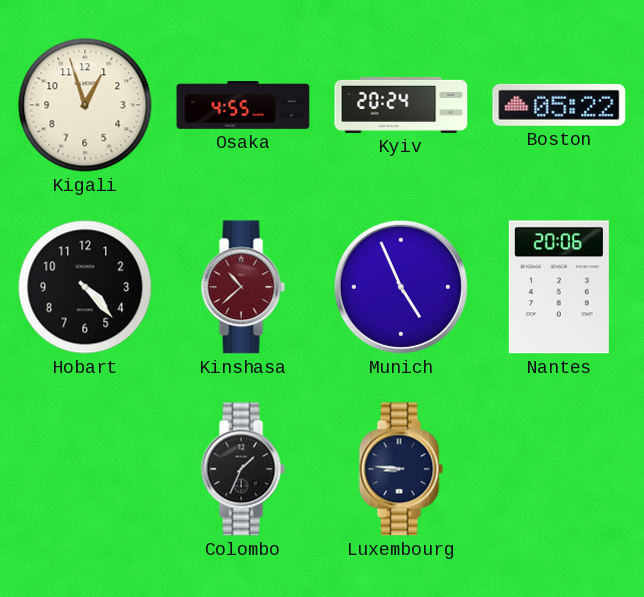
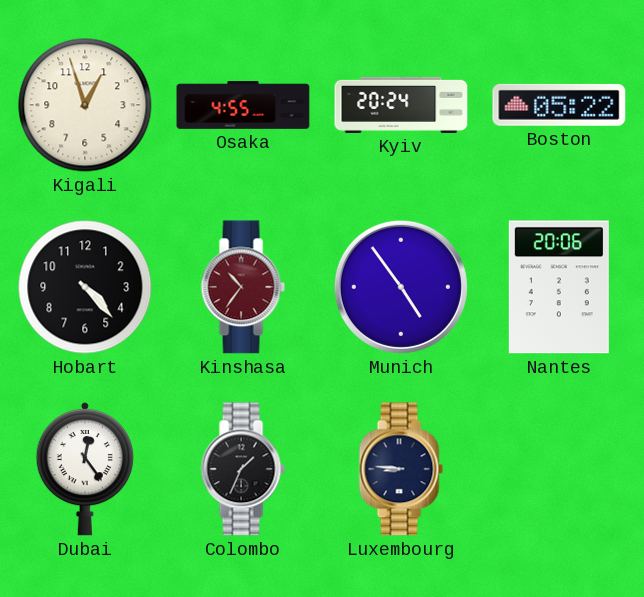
Kinshasa: 10:38 -> 10:36 (243, 287)
Munich: 4:56 -> 4:54 (401, 287)
Dubai: none -> 12:24 (84, 469)
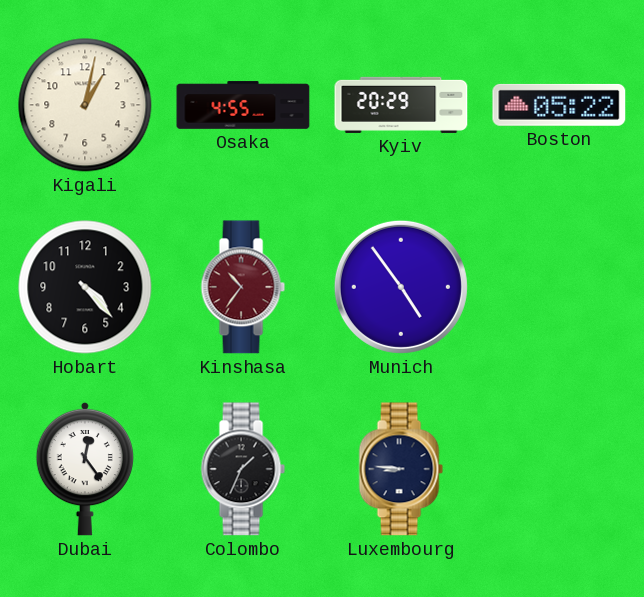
Kigali: 12:57 -> 1:02 (85, 105)
Kyiv: 20:24 -> 20:29 (401, 105)
Nantes: 20:06 -> none (559, 287)
